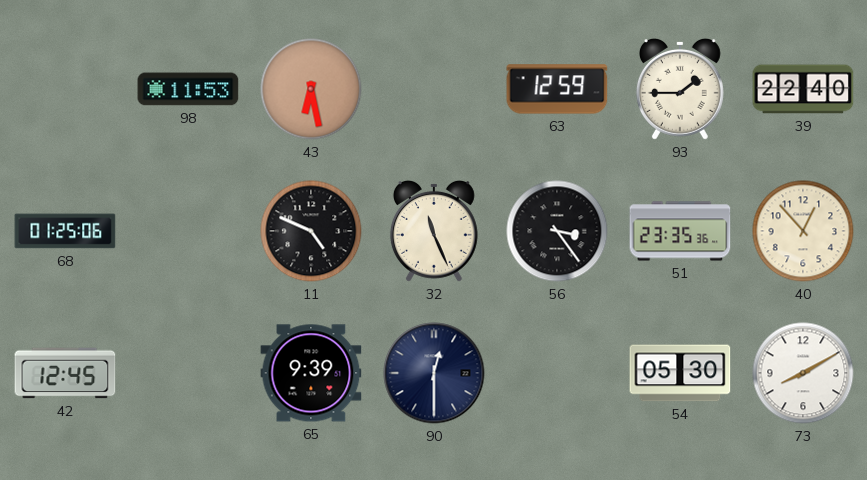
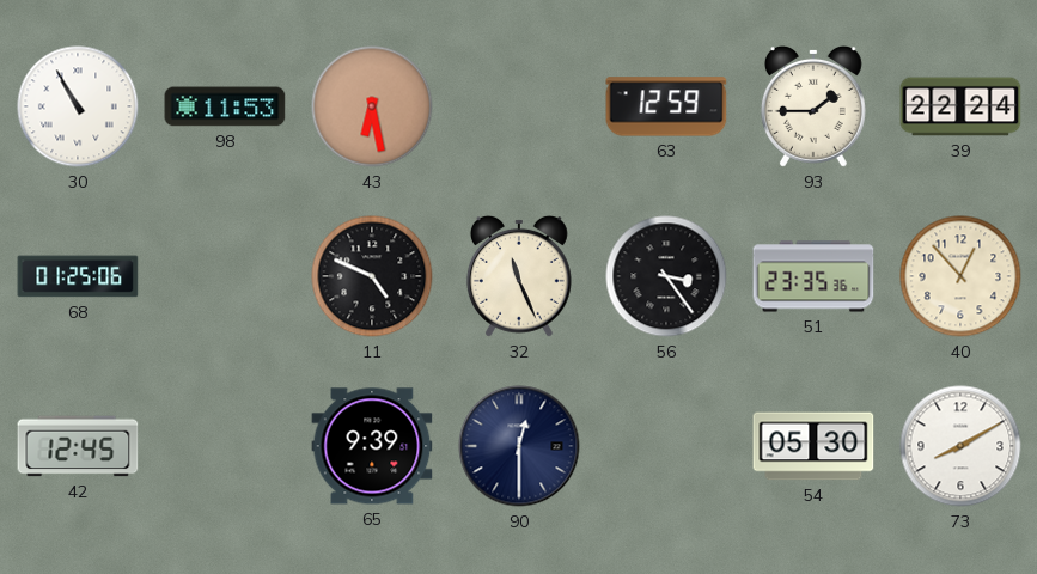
30: none -> 10:55 (78, 106)
39: 22:40 -> 22:24 (960, 106)
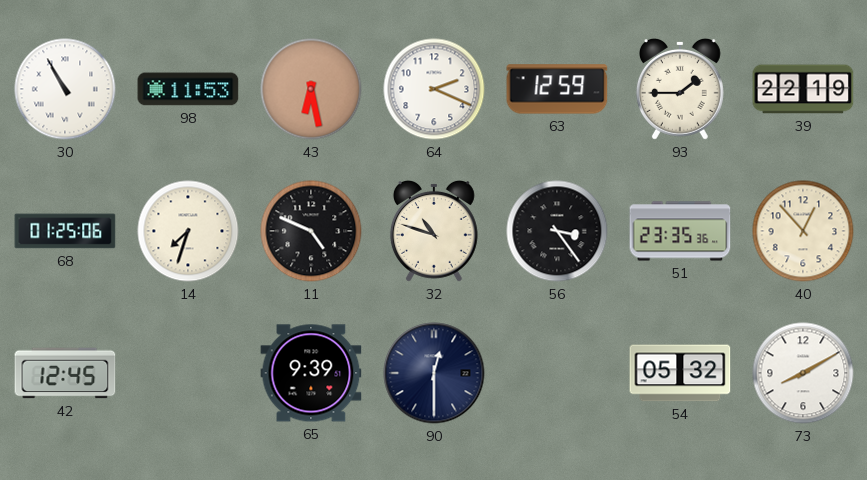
64: none -> 2:19 (434, 89)
39: 22:24 -> 22:19 (803, 89)
14: none -> 7:33 (188, 231)
32: 11:26 -> 10:48 (434, 231)
54: 05:30 -> 05:32 (680, 373)
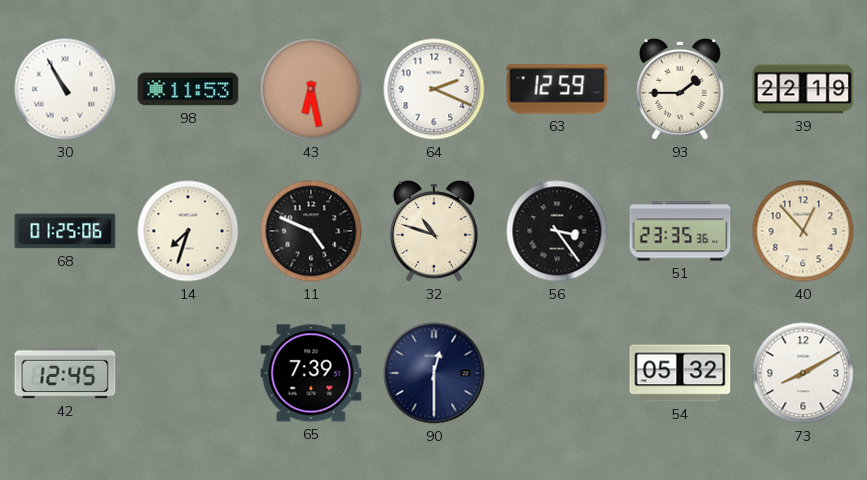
65: 9:39 -> 7:39 (311, 373)
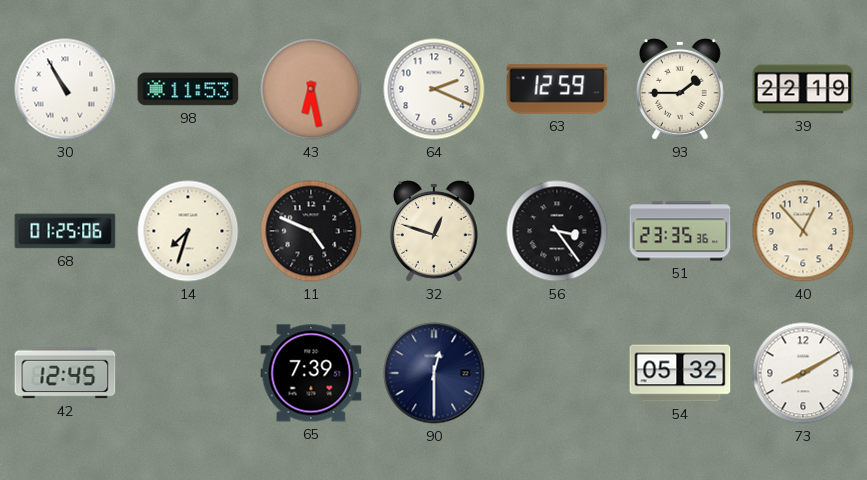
32: 10:48 -> 12:48 (434, 231)
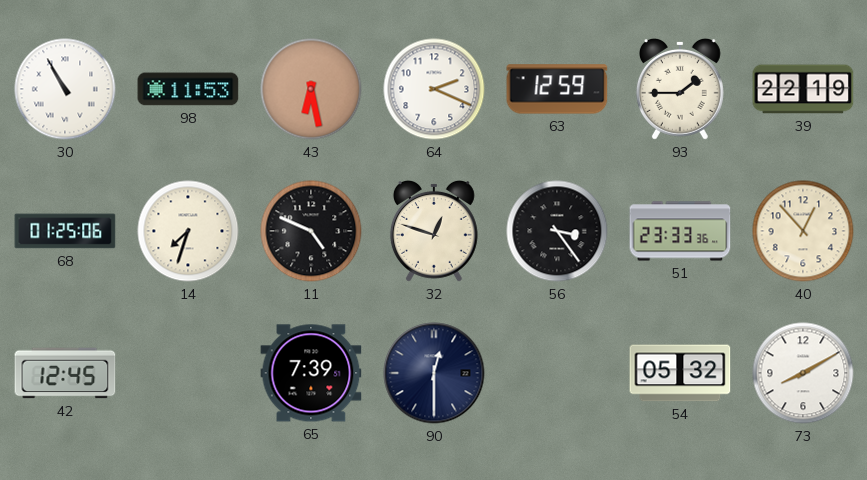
51: 23:35 -> 23:33 (680, 231)
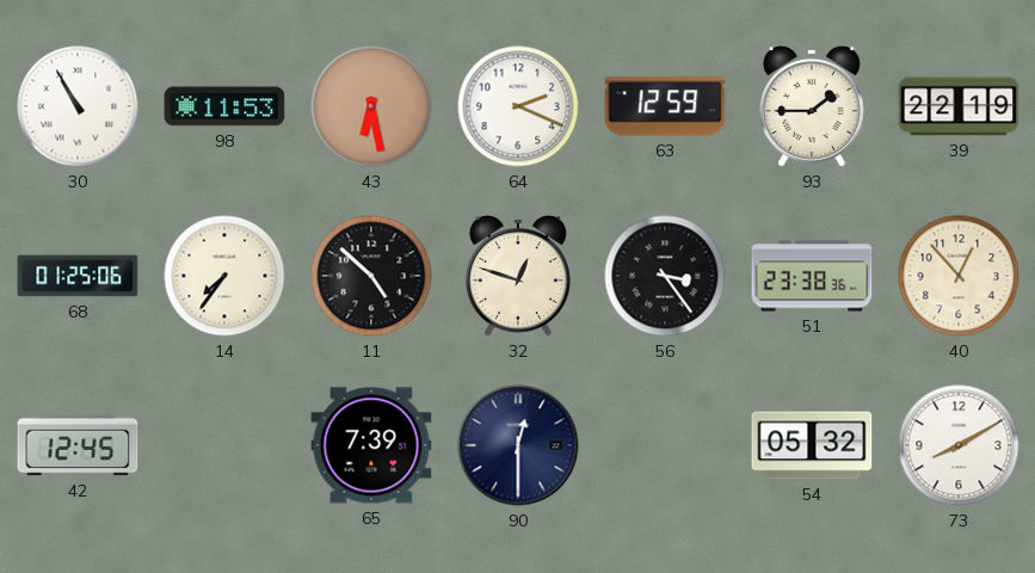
14: 7:33 -> 7:36 (224, 276)
11: 4:49 -> 4:52 (371, 276)
51: 23:33 -> 23:38 (812, 276)
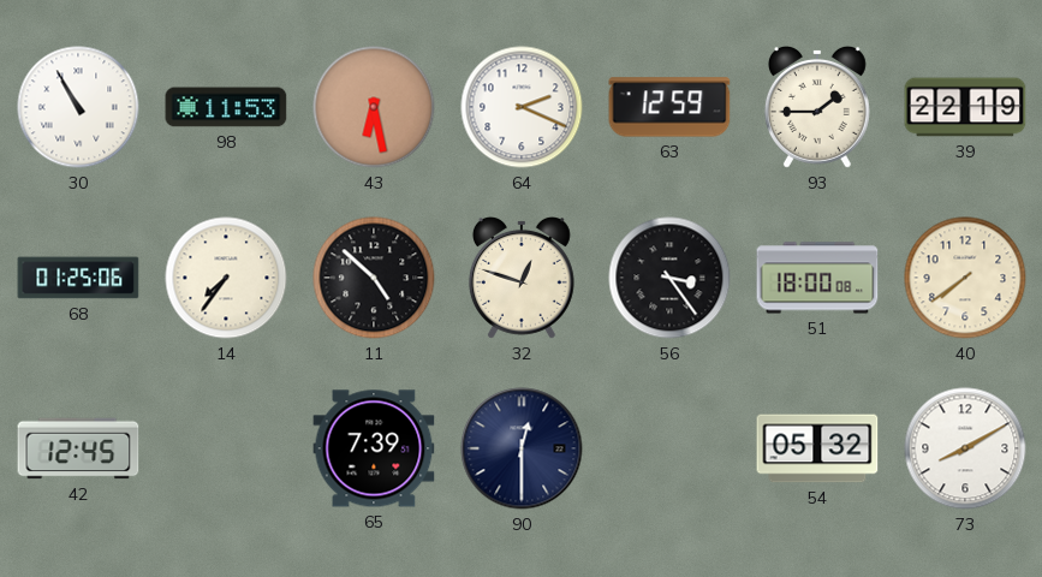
51: 23:38 -> 18:00 (817, 278)
40: 12:53 -> 7:39 (965, 278)
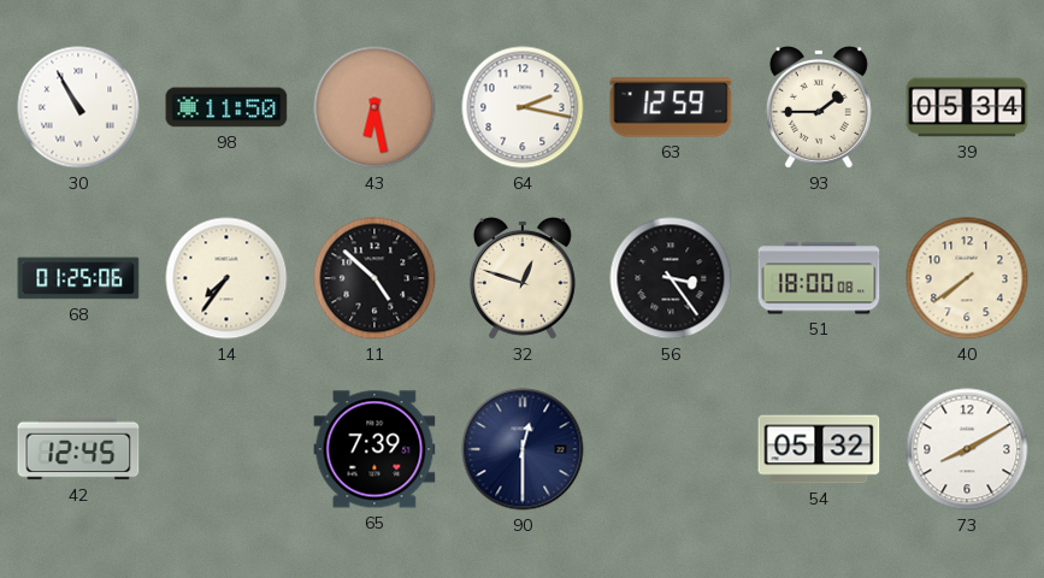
98: 11:53 -> 11:50 (226, 107)
64: 2:19 -> 2:17 (523, 107)
39: 22:19 -> 05:34 (967, 107)
